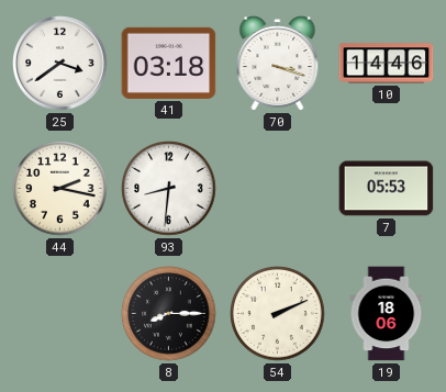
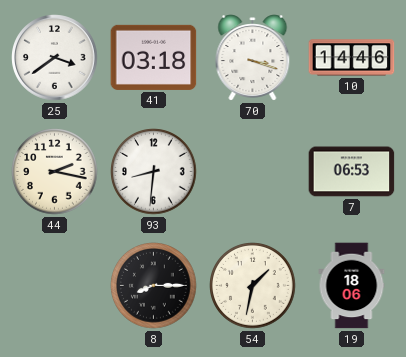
7: 05:53 -> 06:53 (352, 172)
54: 2:11 -> 1:32 (253, 286)
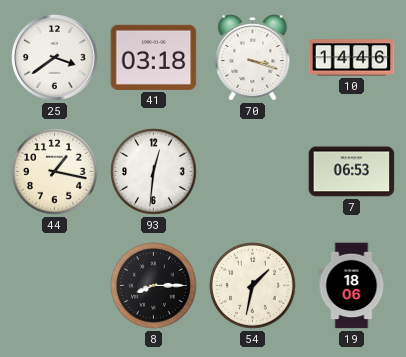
44: 2:17 -> 1:17 (55, 172)
93: 8:31 -> 12:31 (154, 172)
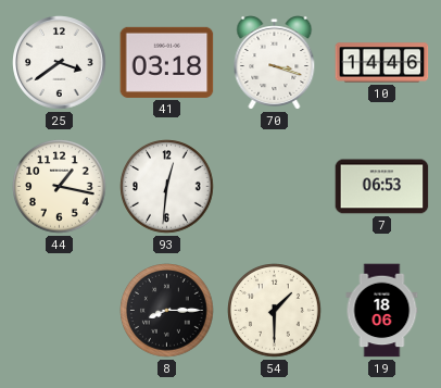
54: 1:32 -> 1:30 (275, 311)
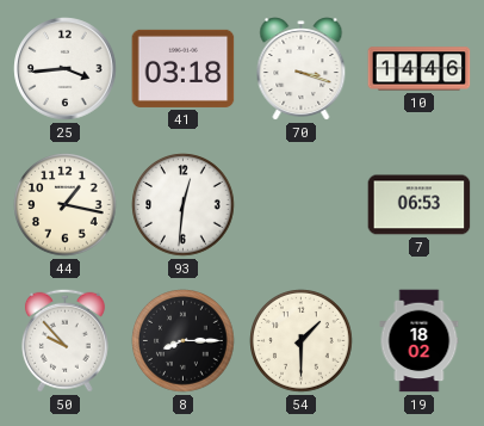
25: 3:39 -> 3:44 (66, 69)
50: none -> 9:53 (64, 340)
19: 18:06 -> 18:02 (420, 341)
